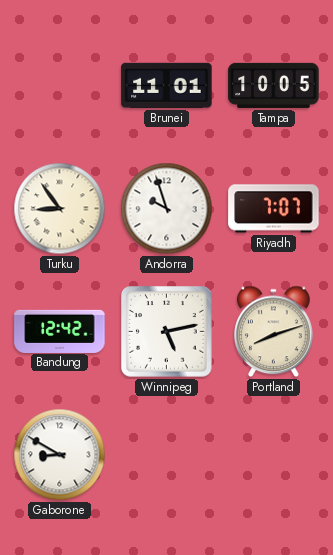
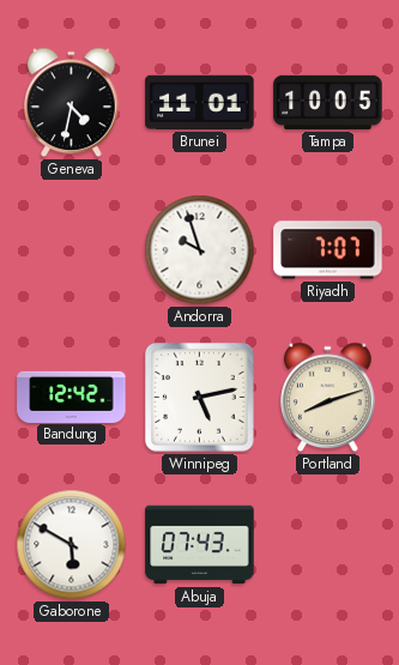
Geneva: none -> 4:32 (72, 103)
Turku: 8:54 -> none (60, 209)
Gaborone: 8:50 -> 5:50 (72, 545)
Abuja: none -> 07:43 (200, 545)
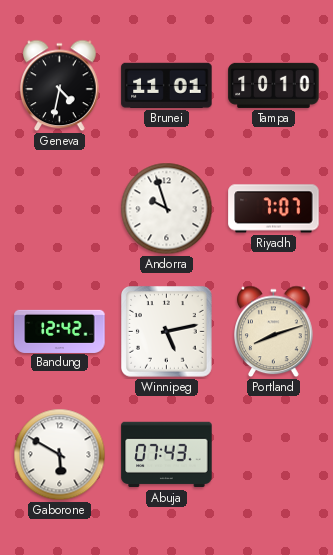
Tampa: 10:05 -> 10:10 (274, 85)
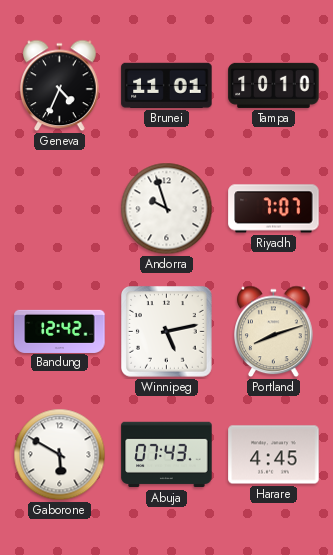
Geneva: 4:32 -> 4:34 (60, 86)
Harare: none -> 4:45 (274, 455)
